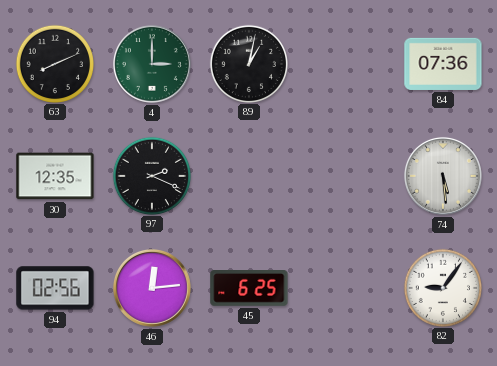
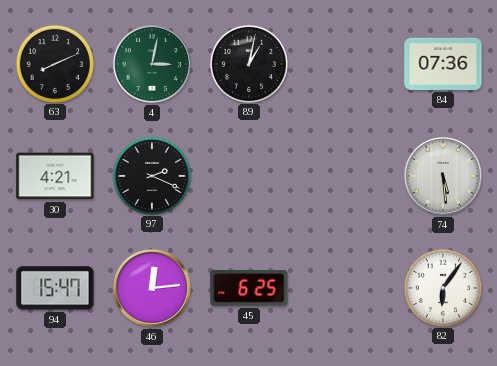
4: 3:00 -> 3:02 (152, 64)
30: 12:35 -> 4:21 (55, 176)
94: 02:56 -> 15:47 (55, 288)
82: 9:06 -> 6:06 (442, 287)
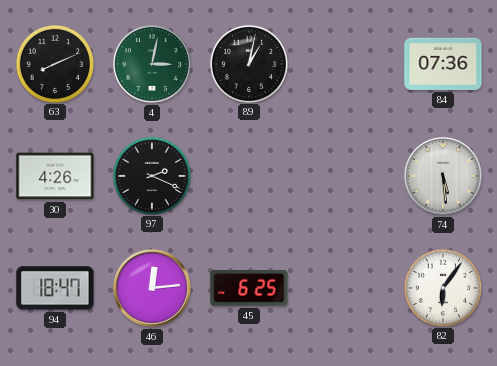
30: 4:21 -> 4:26 (55, 176)
94: 15:47 -> 18:47 (55, 288)
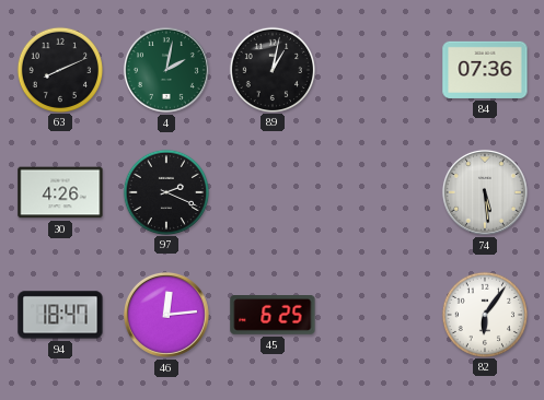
4: 3:02 -> 2:02 (166, 70)
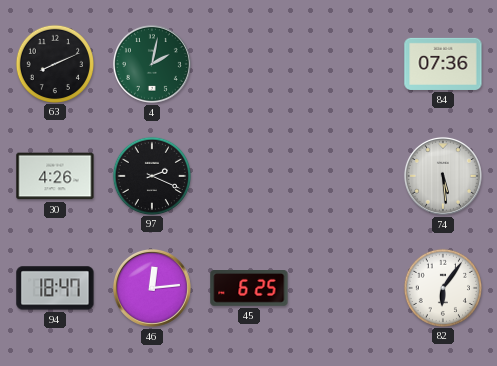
89: 1:02 -> none (271, 69)
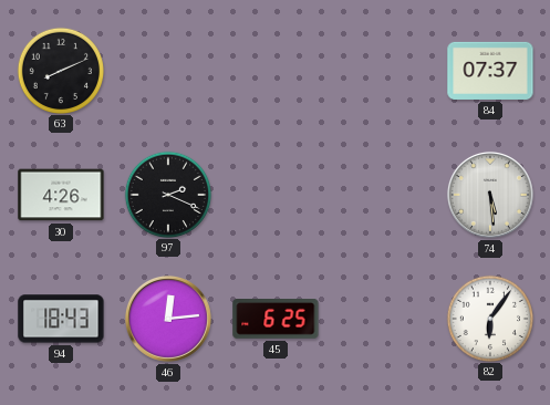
4: 2:02 -> none (152, 64)
84: 07:36 -> 07:37 (490, 71)
94: 18:47 -> 18:43 (61, 319)
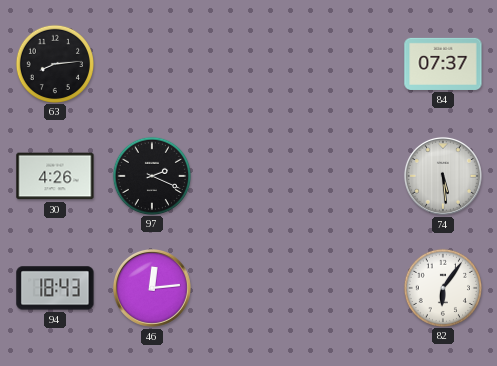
63: 8:11 -> 8:14 (54, 63)
45: 6:25 -> none (276, 320)
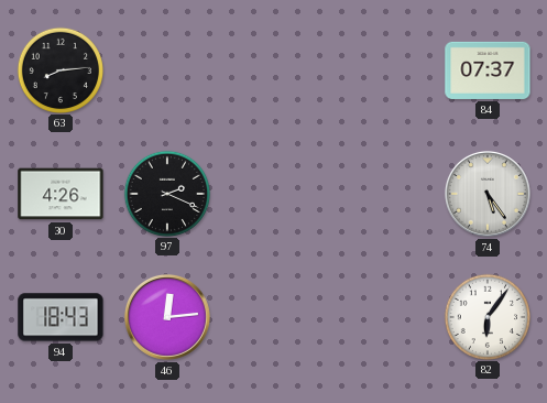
74: 5:29 -> 5:24 (488, 194)
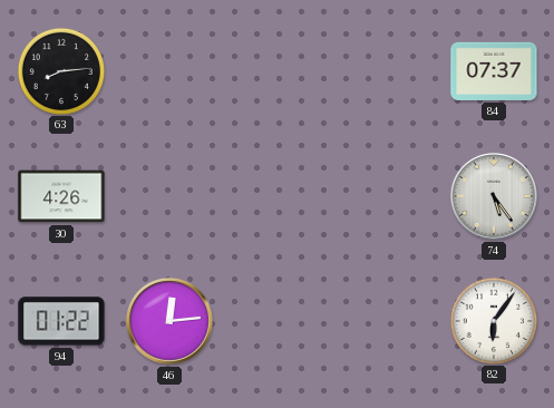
97: 2:19 -> none (166, 193)
94: 18:43 -> 01:22 (61, 321)
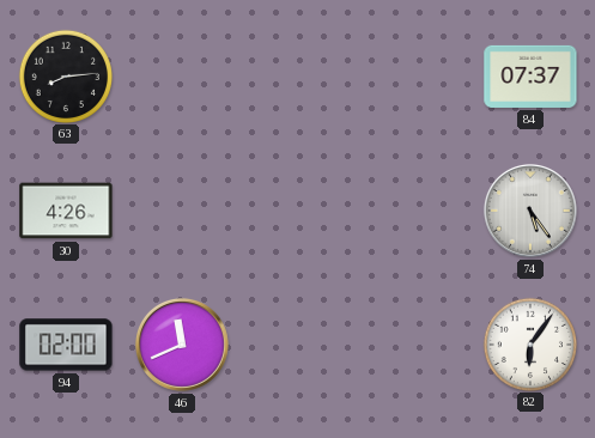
94: 01:22 -> 02:00 (66, 345)
46: 12:14 -> 11:41 (182, 345)
